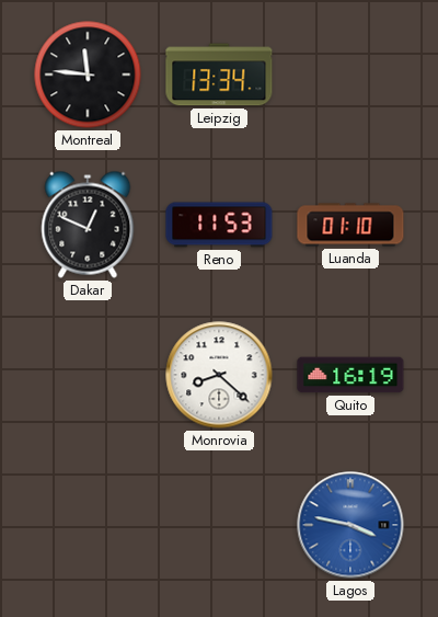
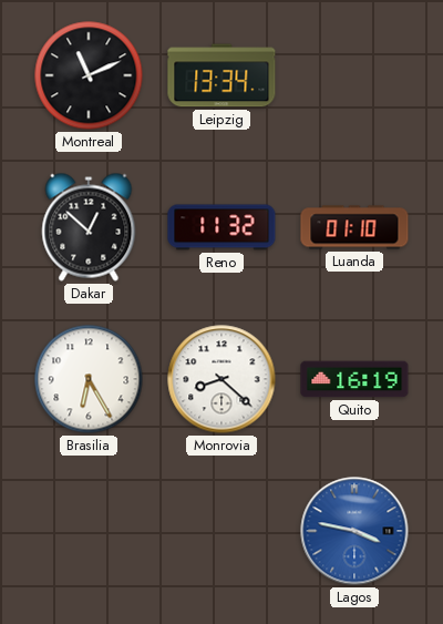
Montreal: 11:46 -> 11:11 (89, 75)
Dakar: 12:49 -> 12:52 (89, 227)
Reno: 11:53 -> 11:32 (221, 227)
Brasilia: none -> 6:25 (89, 379)
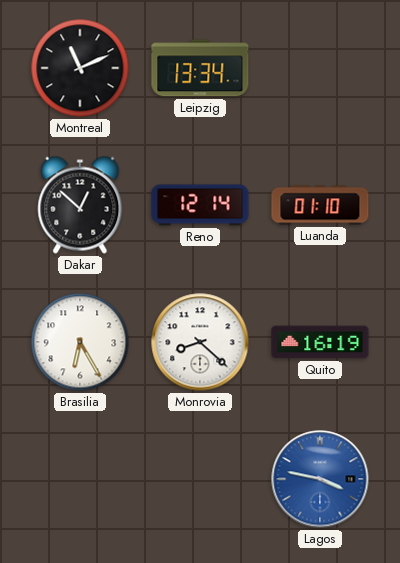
Reno: 11:32 -> 12:14 (200, 205)
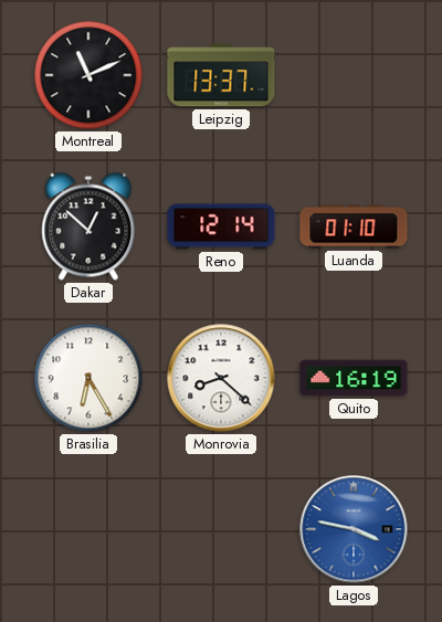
Leipzig: 13:34 -> 13:37 (221, 75)
